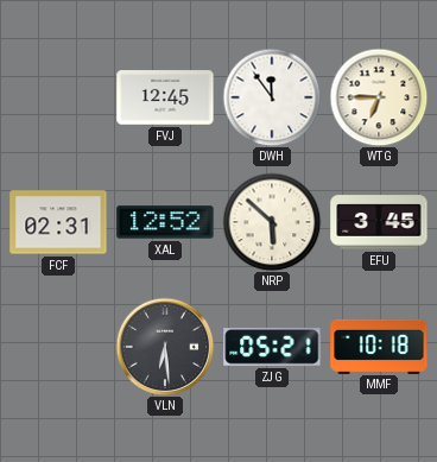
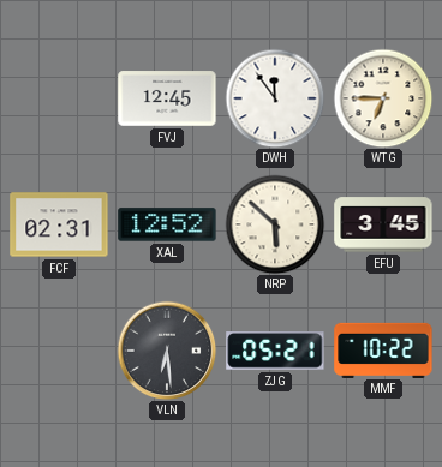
MMF: 10:18 -> 10:22 (383, 349)
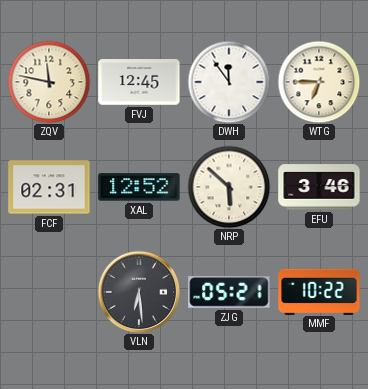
ZQV: none -> 11:47 (49, 82)
EFU: 3:45 -> 3:46 (319, 187)
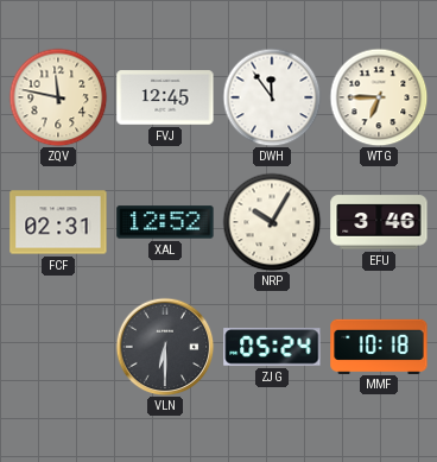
NRP: 5:52 -> 10:05 (272, 222)
VLN: 6:29 -> 6:30 (165, 347)
ZJG: 05:21 -> 05:24 (272, 348)
MMF: 10:22 -> 10:18 (379, 346)
